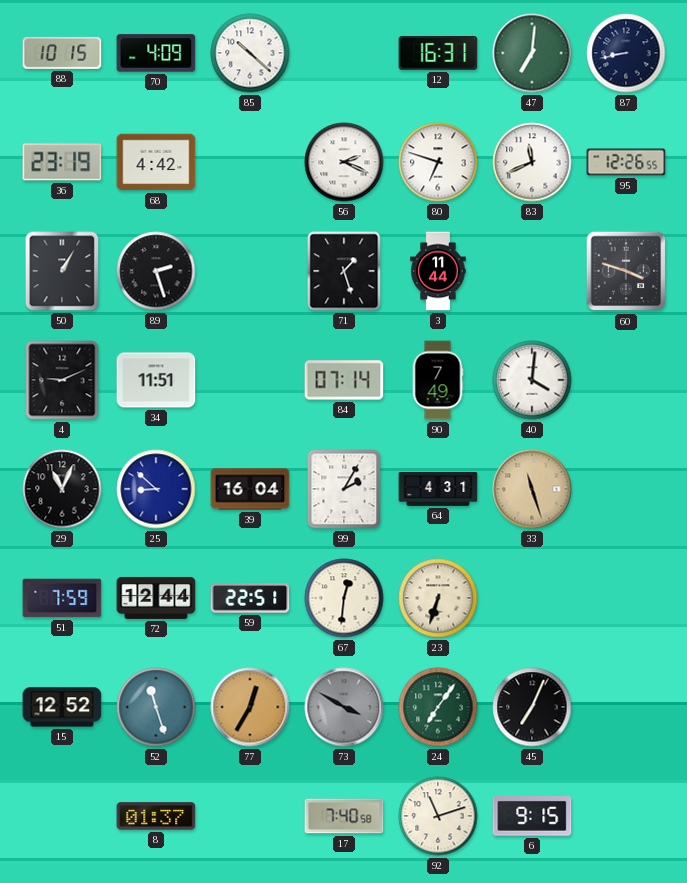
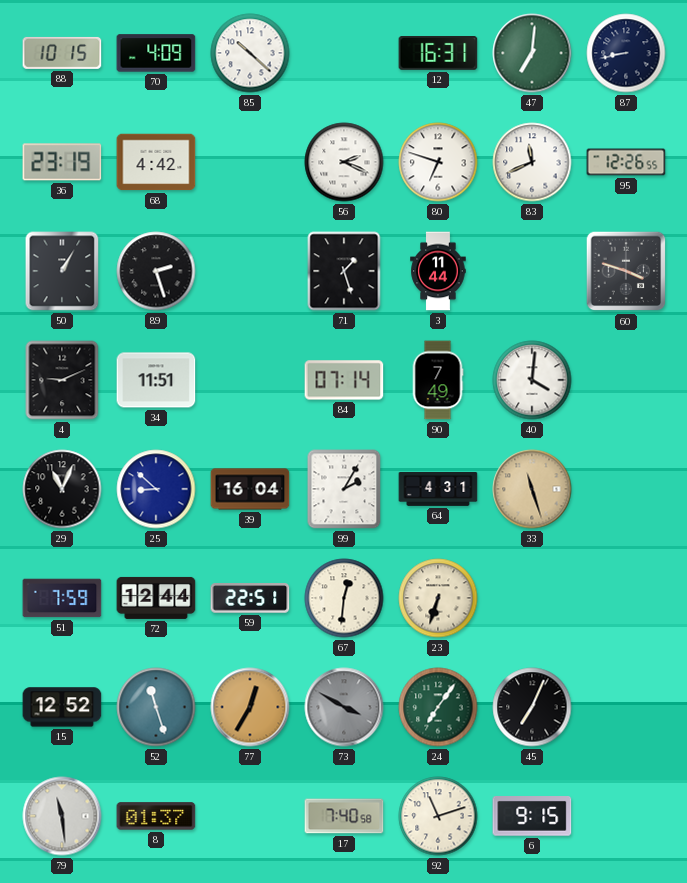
79: none -> 11:29 (62, 816)
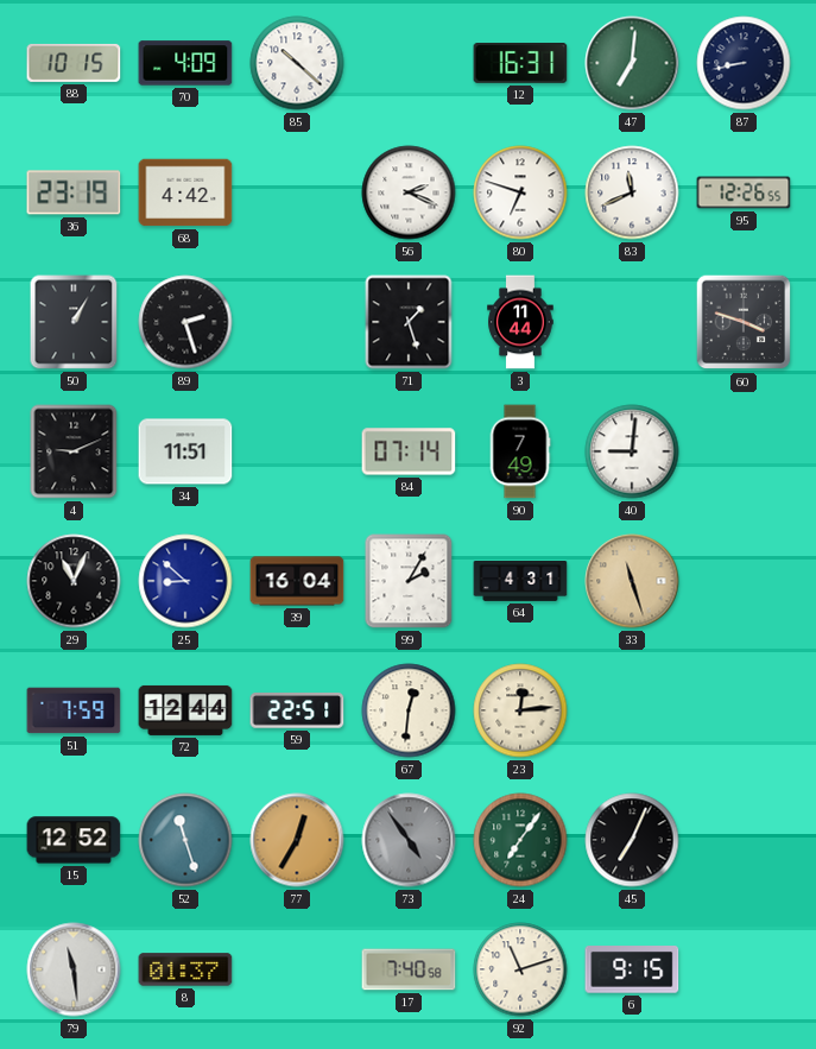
40: 4:01 -> 9:01 (632, 451)
23: 6:33 -> 12:14 (520, 710)
73: 3:50 -> 4:54 (409, 840)
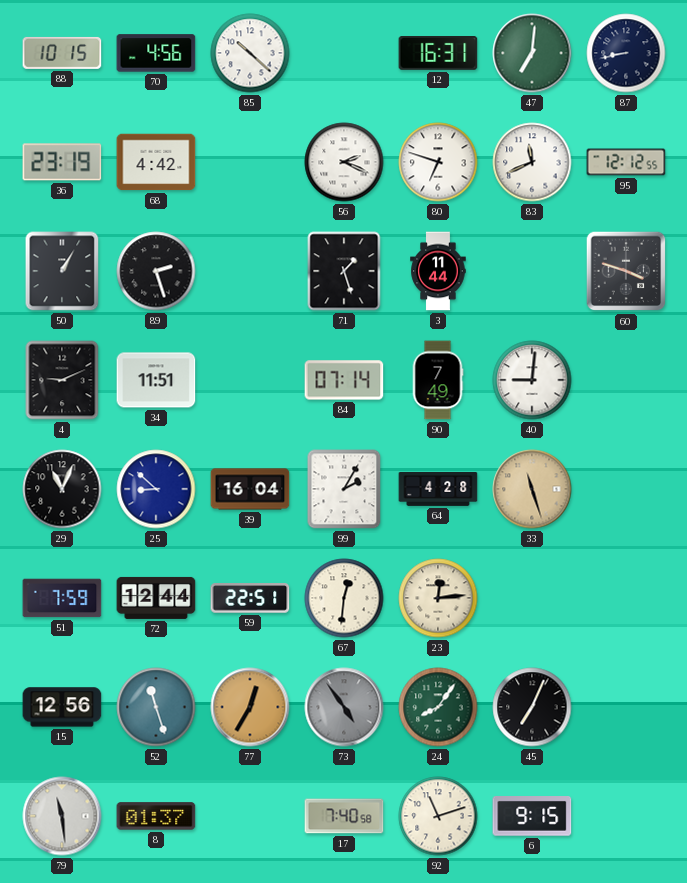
70: 4:09 -> 4:56 (156, 53)
95: 12:26 -> 12:12 (626, 162)
64: 4:31 -> 4:28 (438, 490)
15: 12:52 -> 12:56 (62, 707)
24: 7:06 -> 8:06 (438, 707)
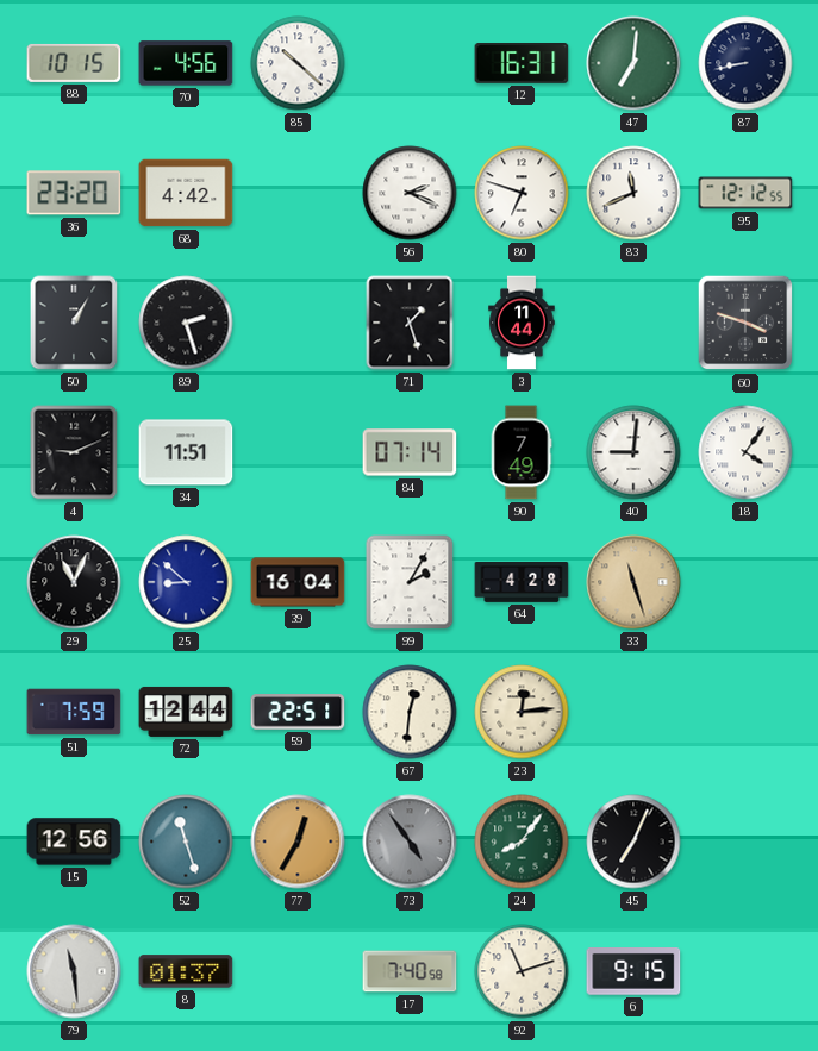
36: 23:19 -> 23:20 (74, 193)
18: none -> 4:06 (745, 452)
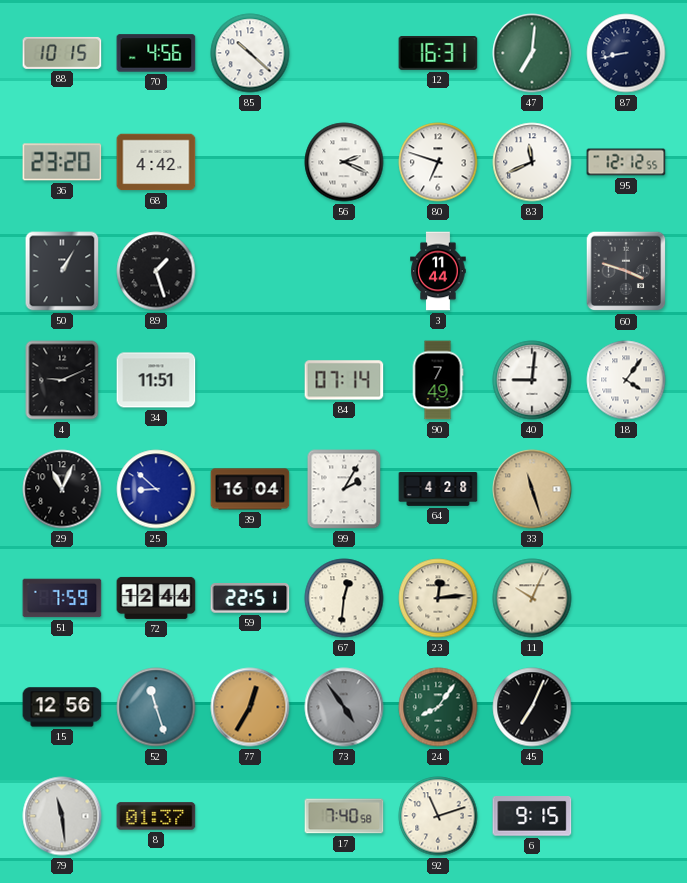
89: 2:27 -> 1:27 (156, 271)
71: 1:27 -> none (410, 323)
11: none -> 10:04 (532, 598)
